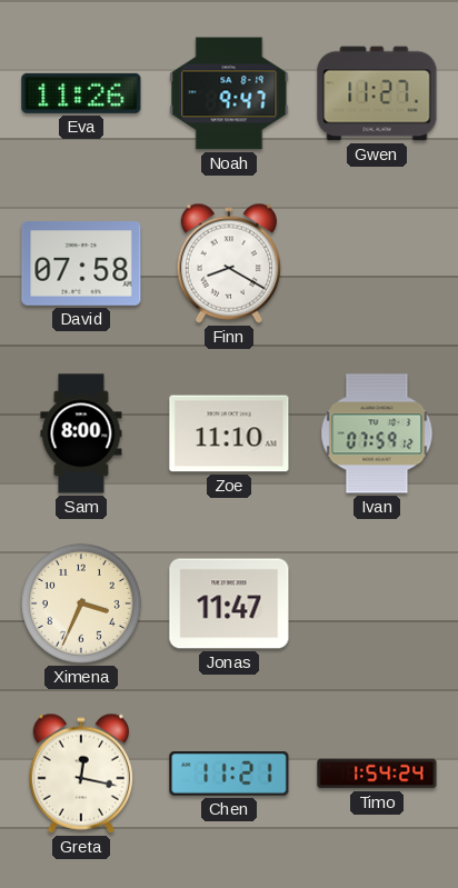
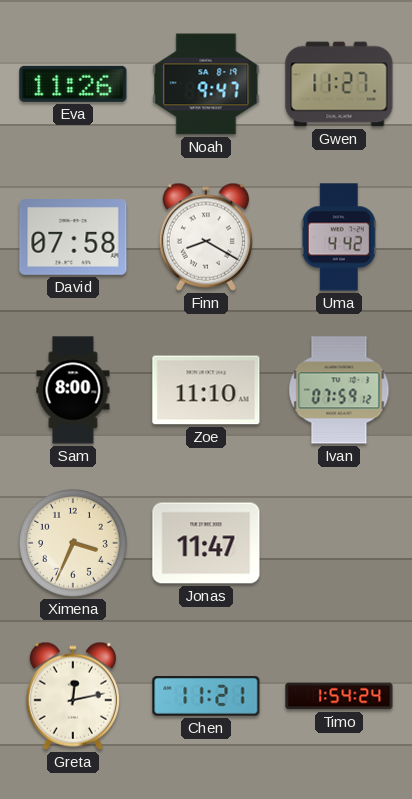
Uma: none -> 4:42 (339, 237)
Greta: 12:17 -> 12:13 (73, 696)
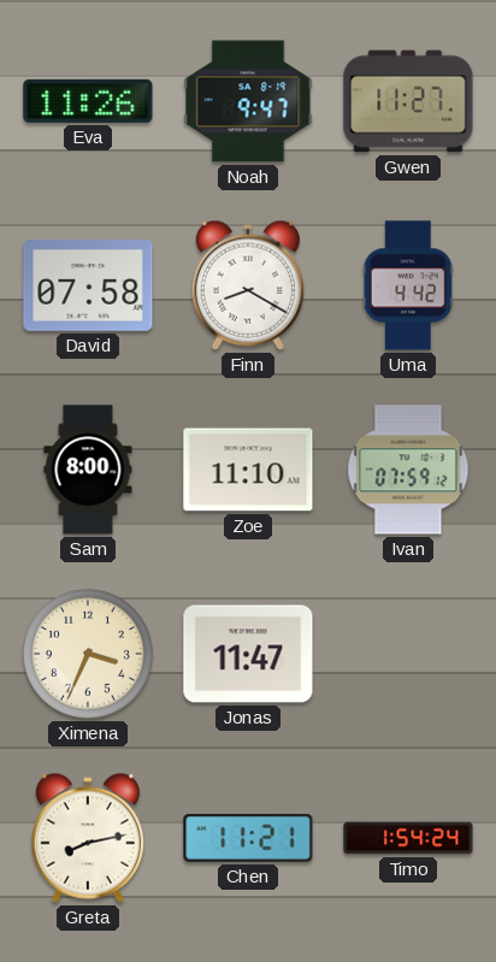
Greta: 12:13 -> 8:13 (88, 838)
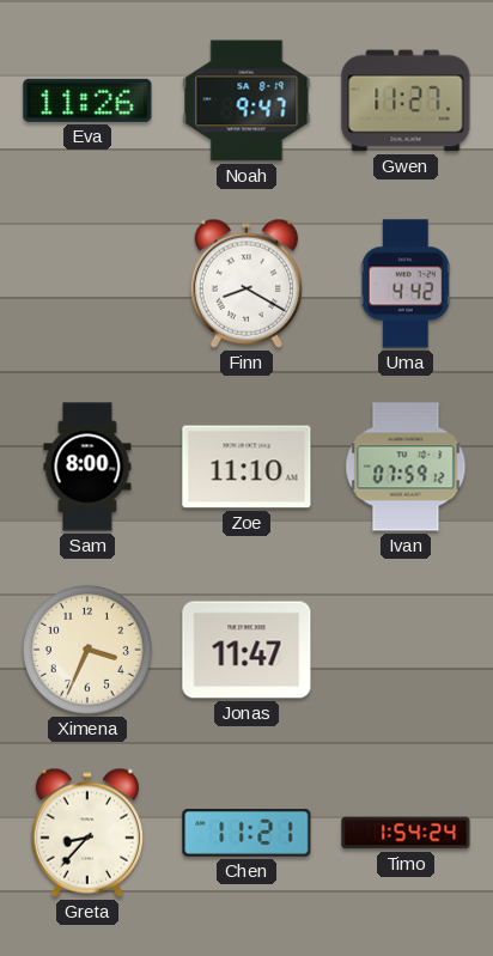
David: 07:58 -> none (88, 285)
Greta: 8:13 -> 8:37 (87, 833)
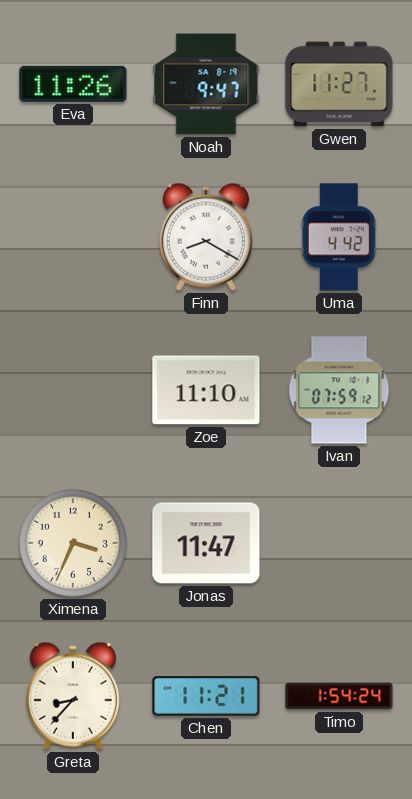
Sam: 8:00 -> none (87, 467)
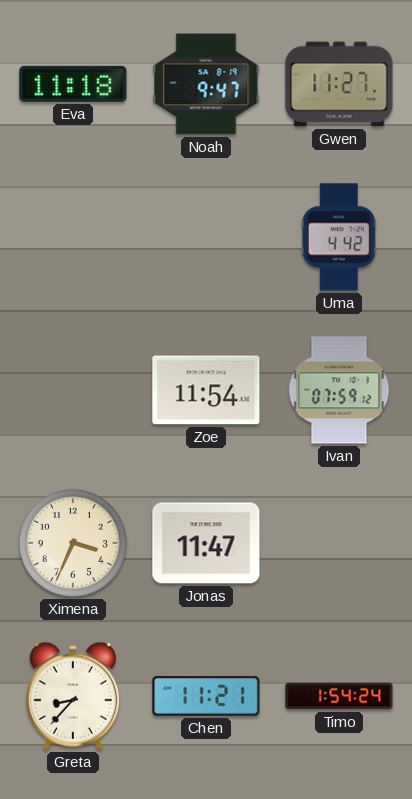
Eva: 11:26 -> 11:18 (73, 84)
Finn: 8:20 -> none (206, 237)
Zoe: 11:10 -> 11:54 (206, 390)
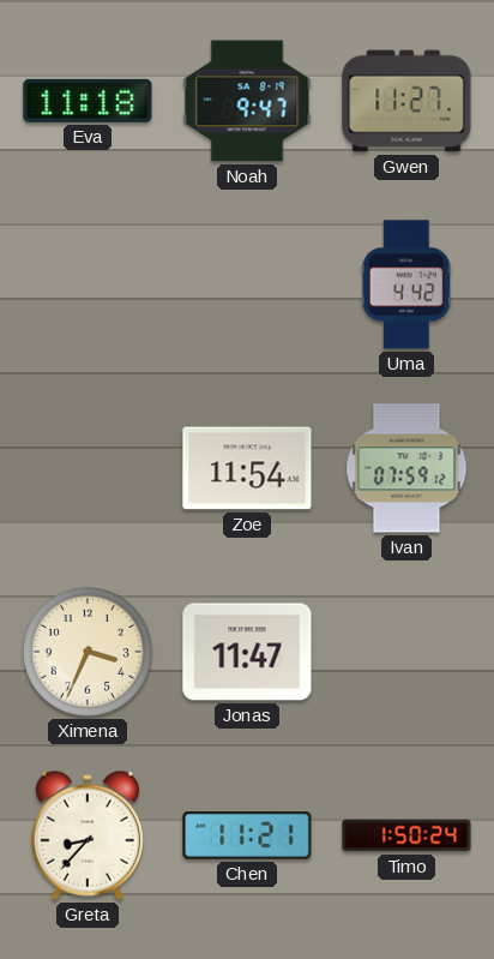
Timo: 1:54 -> 1:50 (406, 835)
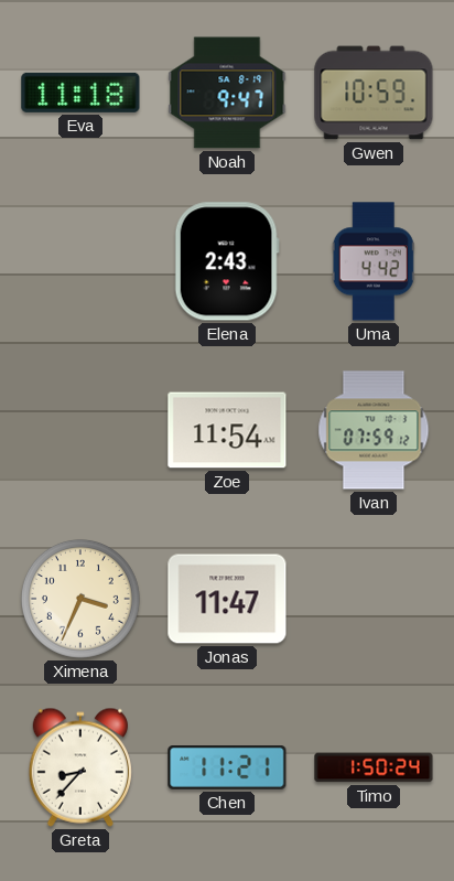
Gwen: 11:27 -> 10:59 (374, 93)
Elena: none -> 2:43 (227, 261)
